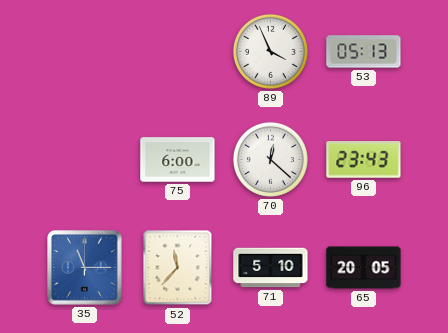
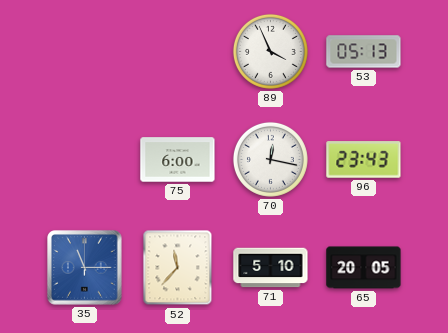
70: 12:22 -> 12:17 (270, 159)
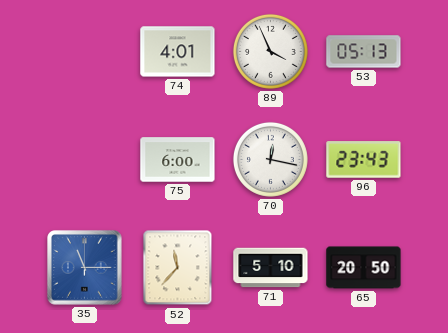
74: none -> 4:01 (178, 52)
65: 20:05 -> 20:50 (364, 268)
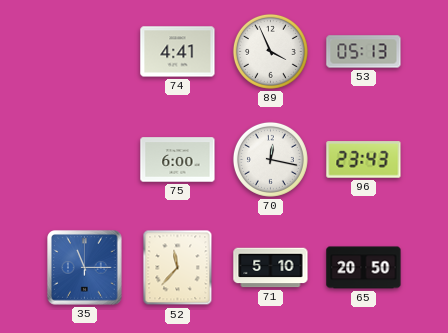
74: 4:01 -> 4:41 (178, 52)
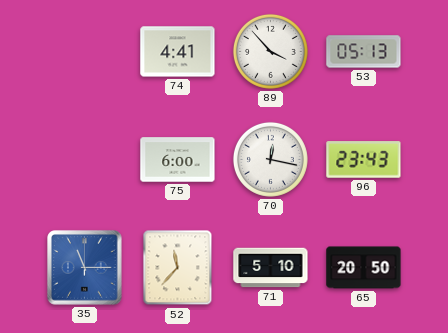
89: 3:56 -> 3:53 (270, 51)
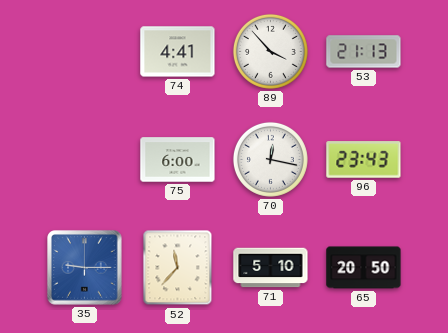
53: 05:13 -> 21:13 (364, 52)
35: 11:15 -> 9:15 (85, 268)
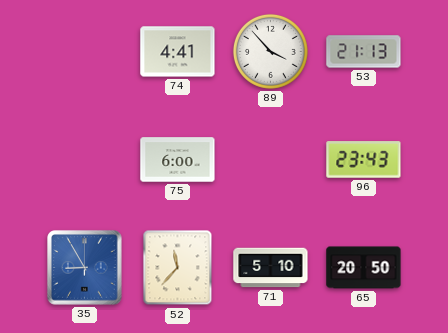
70: 12:17 -> none (270, 159)
35: 9:15 -> 8:55 (85, 268)
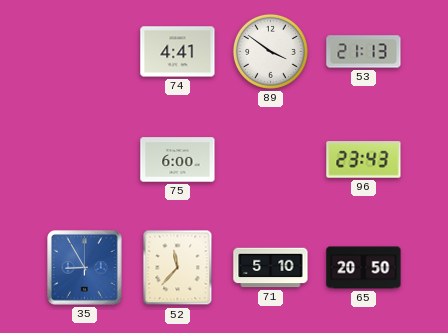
89: 3:53 -> 3:51 (270, 51)
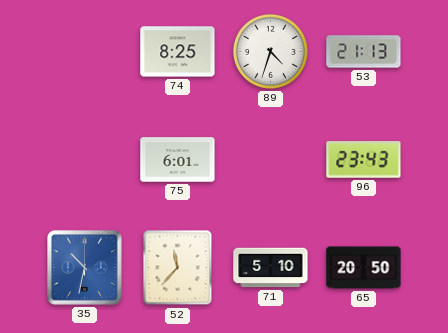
74: 4:41 -> 8:25 (178, 52)
89: 3:51 -> 4:33 (270, 51)
75: 6:00 -> 6:01 (178, 160)
35: 8:55 -> 10:32 (85, 268)
